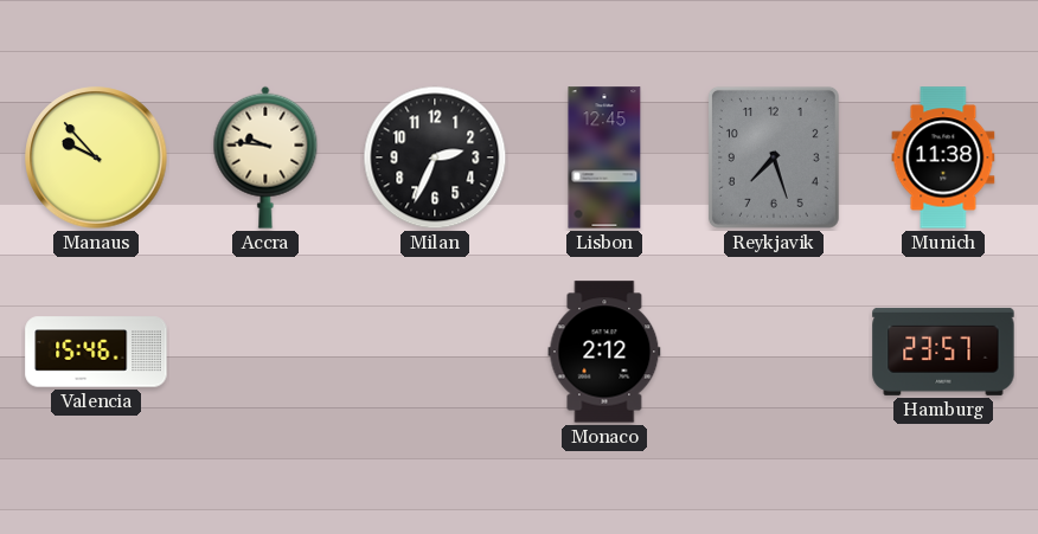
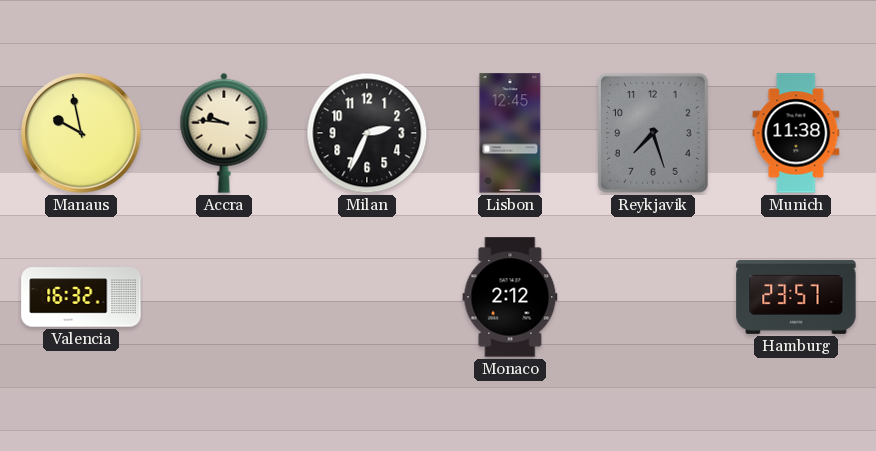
Manaus: 9:53 -> 9:58 (81, 133)
Valencia: 15:46 -> 16:32 (81, 297)
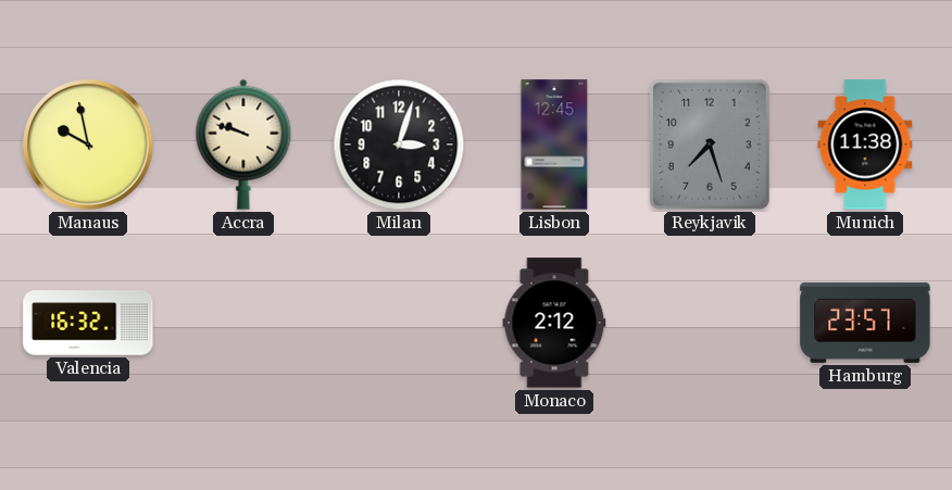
Accra: 9:46 -> 9:48 (243, 145)
Milan: 2:34 -> 3:03 (399, 145)
